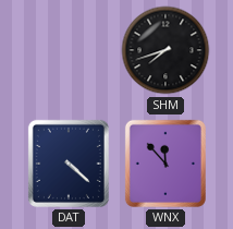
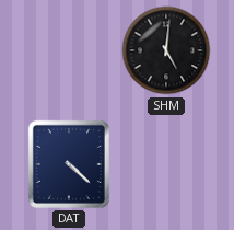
SHM: 7:42 -> 5:01 (166, 50)
WNX: 11:53 -> none (165, 164)
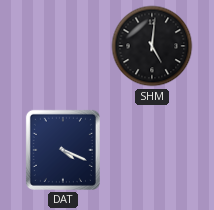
DAT: 4:22 -> 4:19 (63, 150)
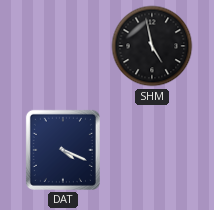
SHM: 5:01 -> 4:58 (152, 46)
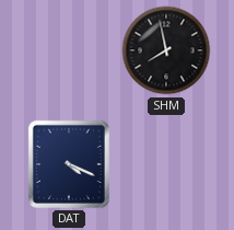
SHM: 4:58 -> 7:58 (166, 50)
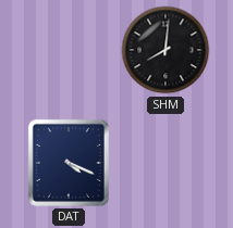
SHM: 7:58 -> 8:01 (165, 50)
